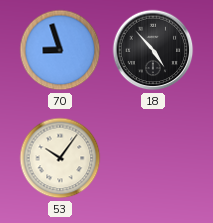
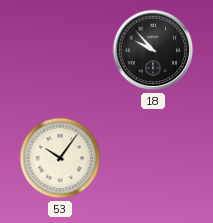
70: 8:57 -> none (60, 50)
18: 4:53 -> 9:53 (153, 50)
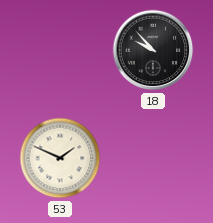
53: 10:06 -> 1:49 (60, 158)
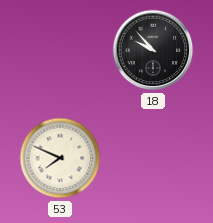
53: 1:49 -> 7:49 (60, 158)
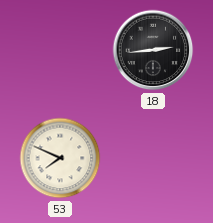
18: 9:53 -> 2:44 (153, 50)
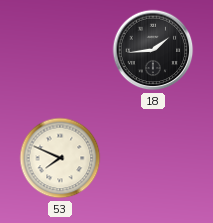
18: 2:44 -> 1:44 (153, 50)
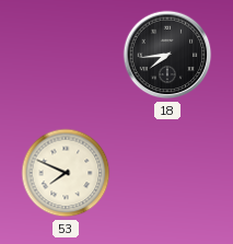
18: 1:44 -> 7:44 (167, 55)
